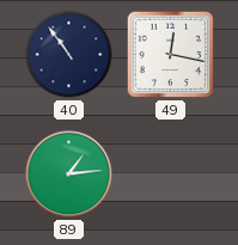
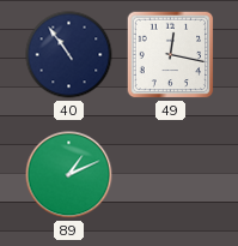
89: 1:14 -> 1:11 (69, 175)
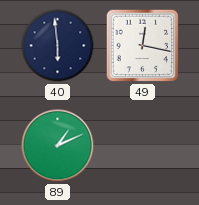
40: 10:54 -> 5:59 (58, 46)
